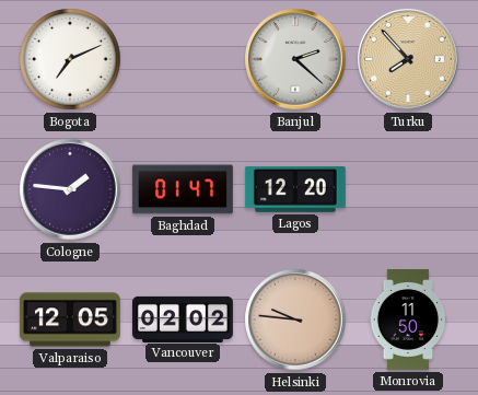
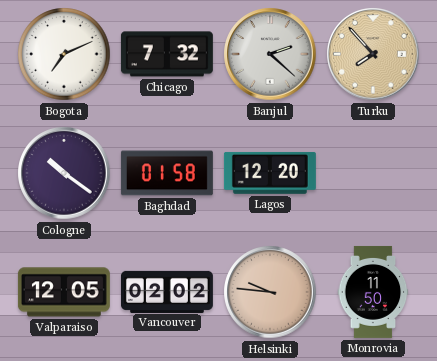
Chicago: none -> 7:32 (167, 54)
Cologne: 1:46 -> 10:21 (64, 173)
Baghdad: 01:47 -> 01:58 (167, 173)
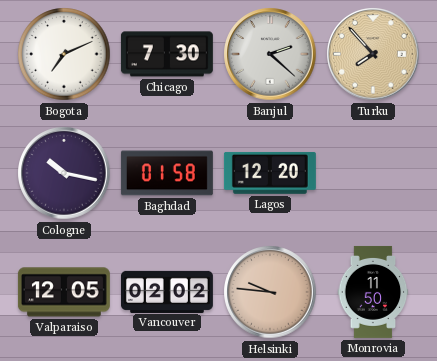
Chicago: 7:32 -> 7:30 (167, 54)
Cologne: 10:21 -> 10:17 (64, 173)
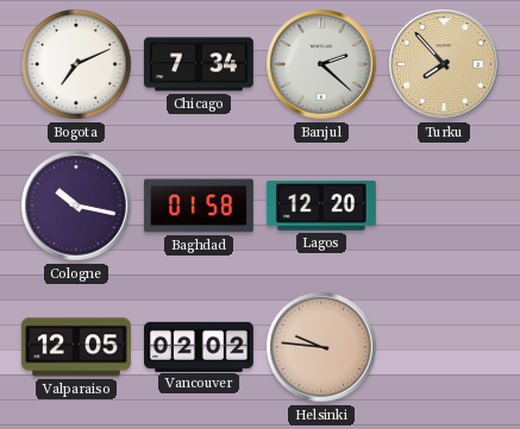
Chicago: 7:30 -> 7:34 (199, 64)
Monrovia: 11:50 -> none (373, 292)
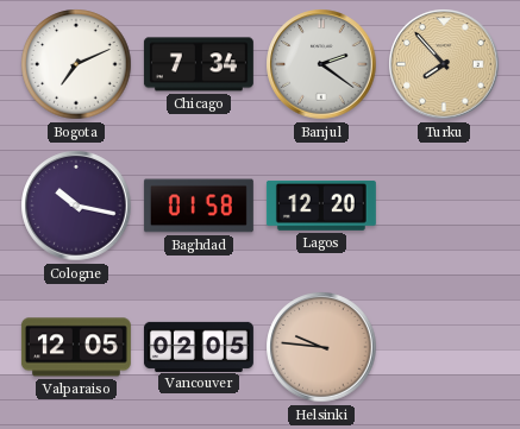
Banjul: 2:22 -> 2:21 (321, 64)
Vancouver: 02:02 -> 02:05 (199, 346)
